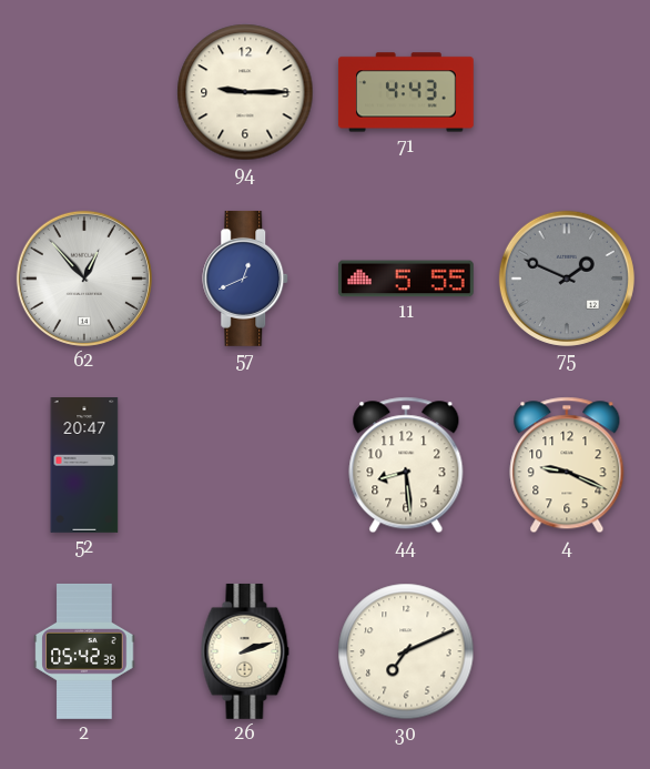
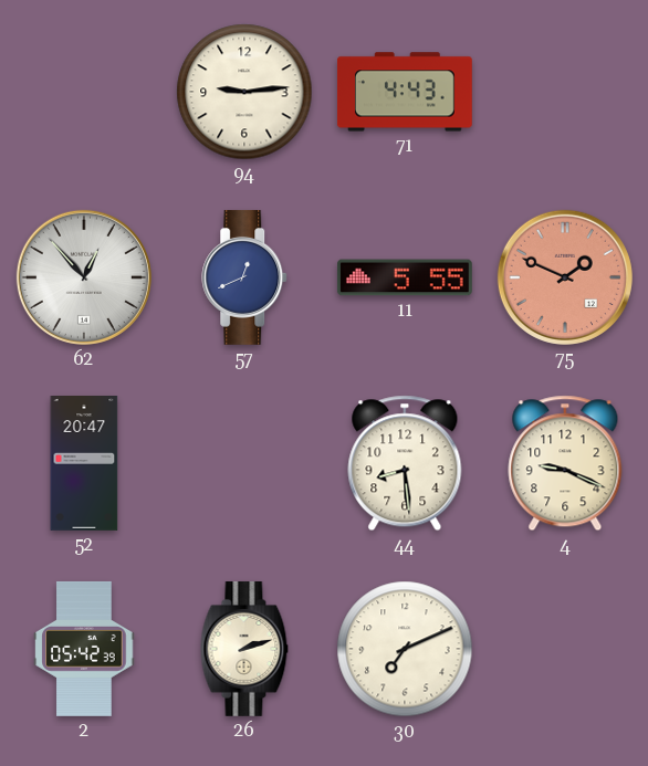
94: 9:15 -> 9:14 (244, 92)
75 dial: grey -> salmon (565, 277)
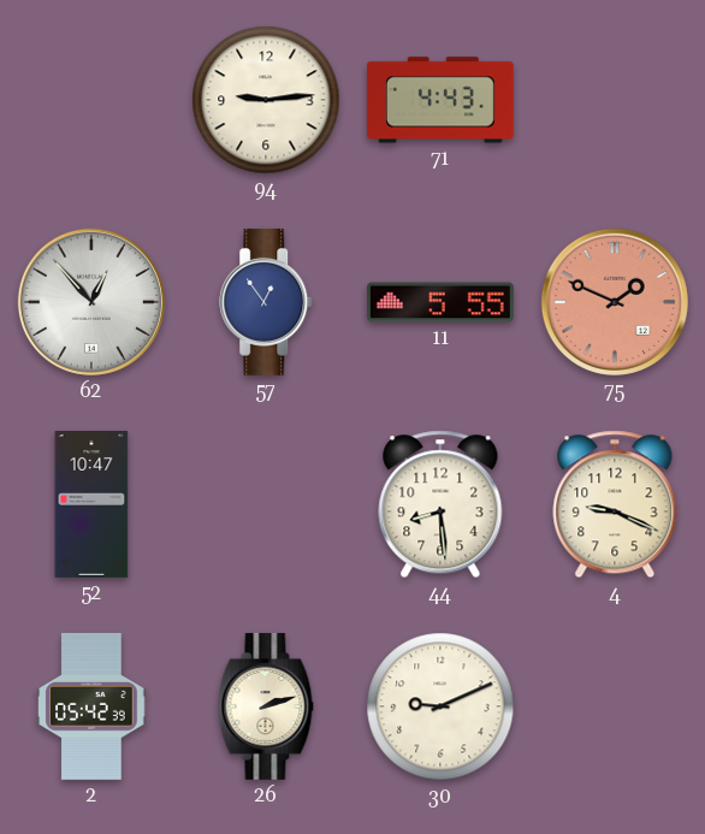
57: 12:41 -> 12:54 (267, 302)
52: 20:47 -> 10:47 (91, 505)
30: 7:11 -> 9:11 (440, 706)
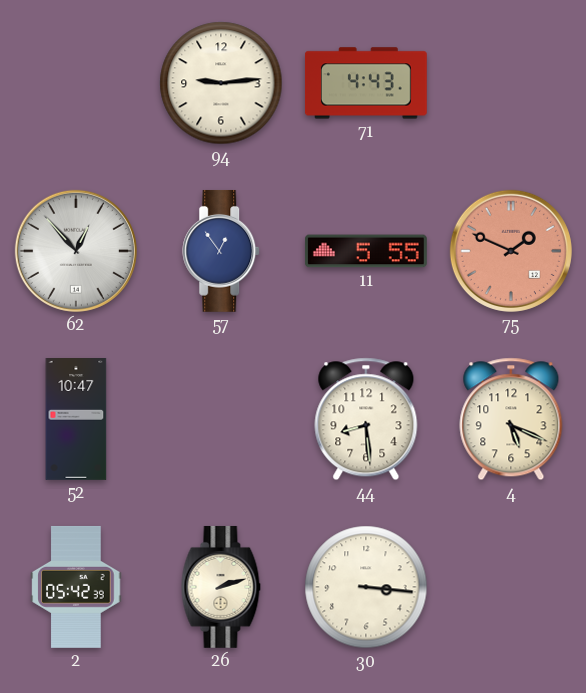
4: 9:19 -> 5:19 (511, 419)
30: 9:11 -> 3:16 (366, 587)
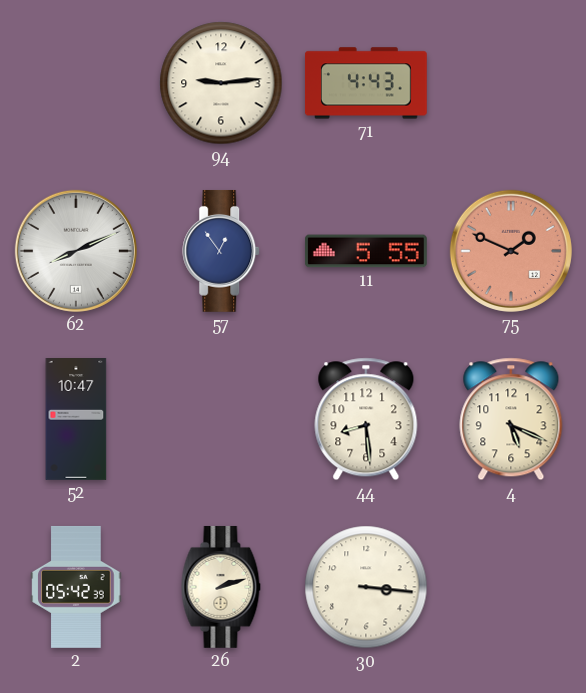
62: 12:53 -> 8:11 (76, 251)
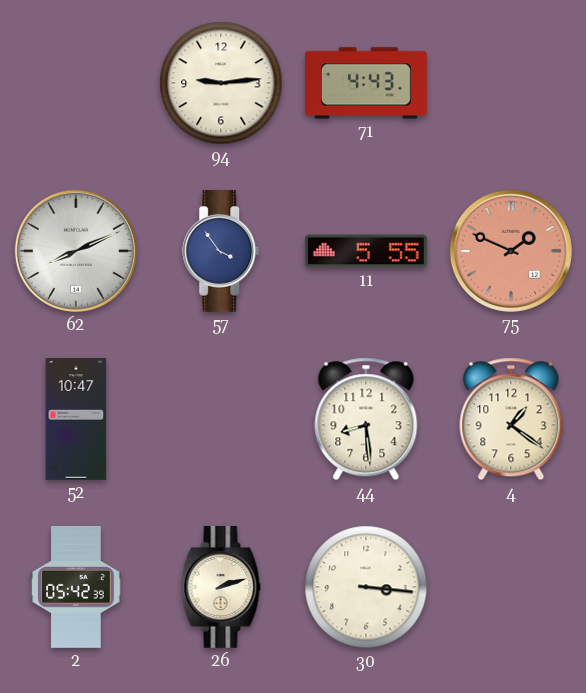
57: 12:54 -> 3:54 (222, 251)
4: 5:19 -> 1:21 (511, 419)
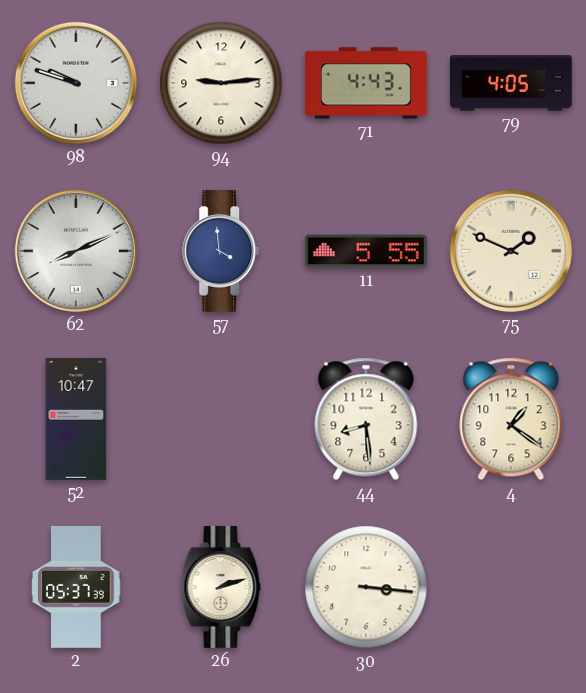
98: none -> 9:48 (76, 83)
79: none -> 4:05 (512, 83)
57: 3:54 -> 3:59 (222, 251)
75 dial: salmon -> cream (511, 251)
2: 05:42 -> 05:37 (76, 587)
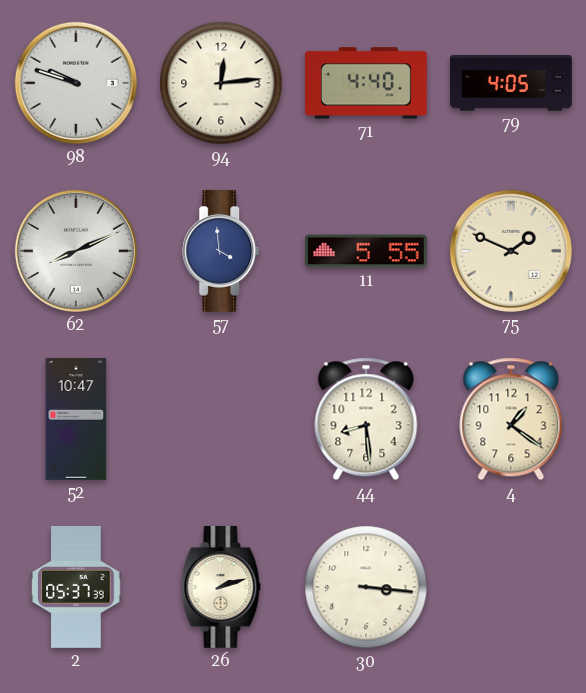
94: 9:14 -> 12:14 (221, 83)
71: 4:43 -> 4:40 (366, 83)
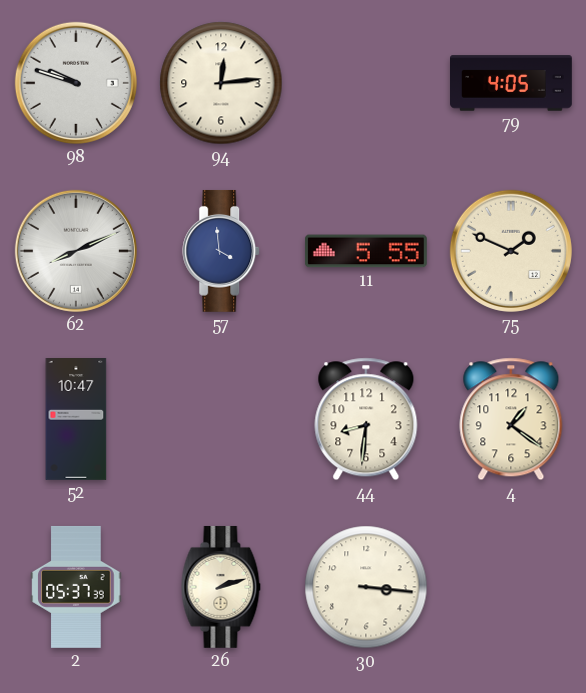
71: 4:40 -> none (366, 83)
44: 8:29 -> 8:31 (366, 419)
